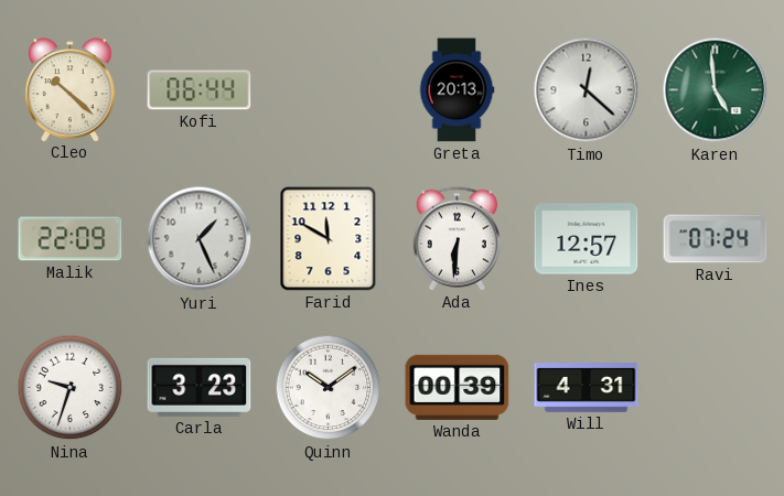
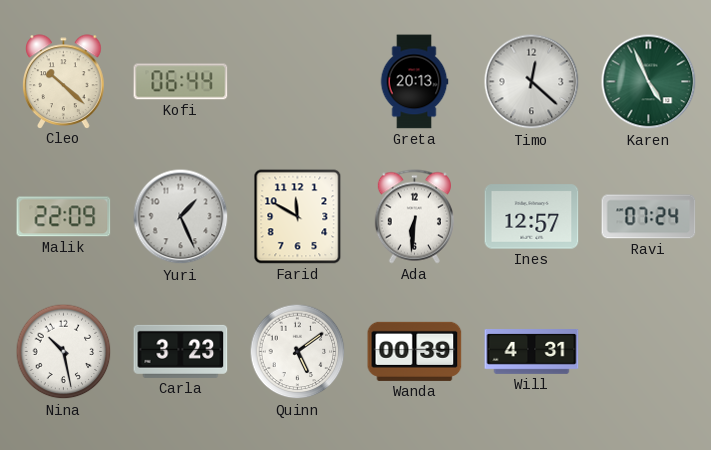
Karen: 4:59 -> 4:56 (649, 82)
Nina: 9:33 -> 10:28 (64, 352)
Quinn: 10:09 -> 5:09 (298, 352)
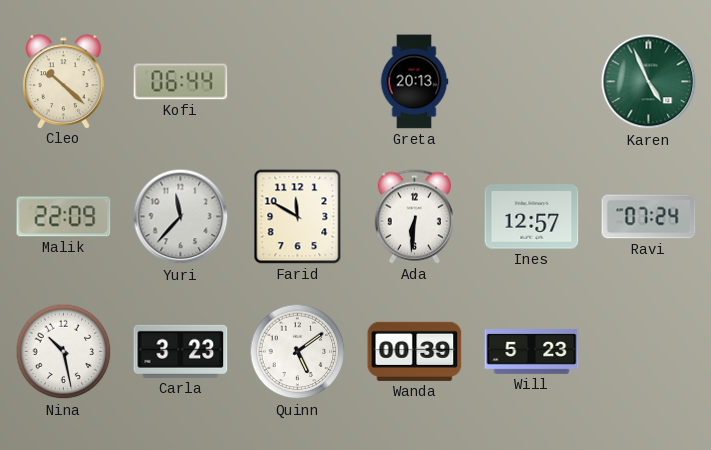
Timo: 12:22 -> none (532, 82)
Yuri: 1:26 -> 11:37 (181, 217)
Will: 4:31 -> 5:23 (532, 352)
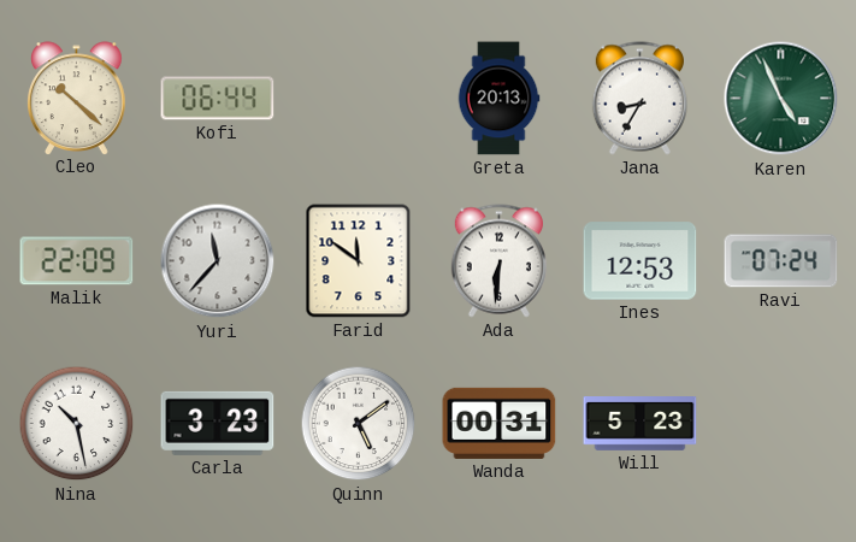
Jana: none -> 8:35 (639, 99)
Farid: 11:50 -> 11:51 (359, 261)
Ines: 12:57 -> 12:53 (640, 261)
Wanda: 00:39 -> 00:31 (500, 423)
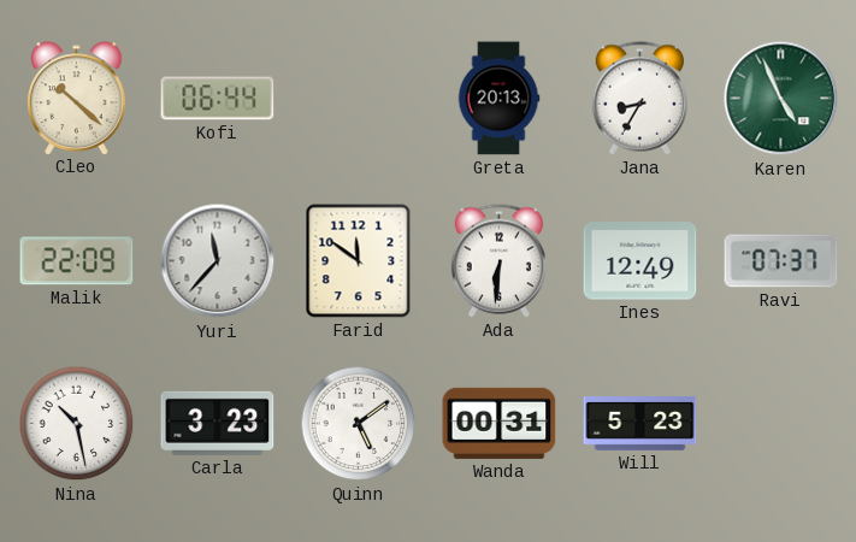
Ines: 12:53 -> 12:49 (640, 261)
Ravi: 07:24 -> 07:37 (781, 261)
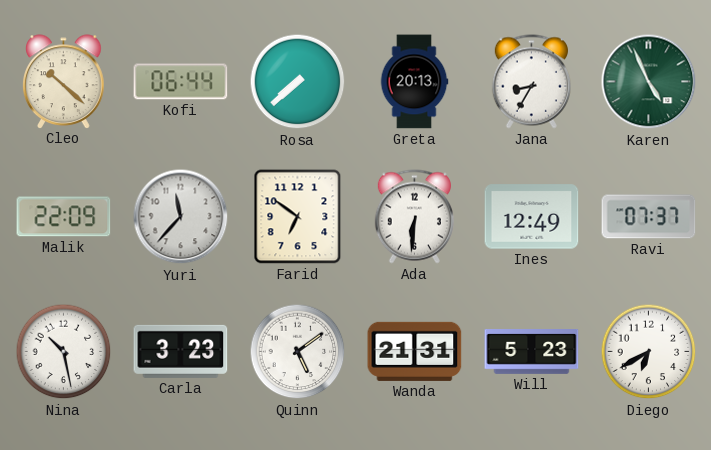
Rosa: none -> 7:38 (298, 82)
Farid: 11:51 -> 6:51 (298, 217)
Wanda: 00:31 -> 21:31 (415, 351)
Diego: none -> 6:40 (649, 352)
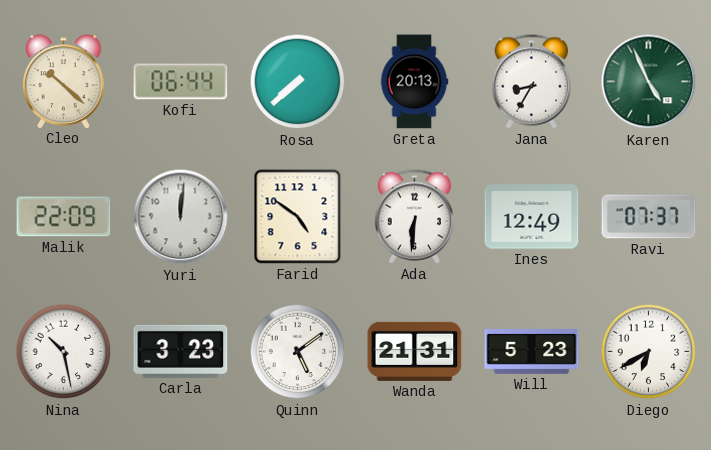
Yuri: 11:37 -> 12:01 (181, 217)
Farid: 6:51 -> 4:51 (298, 217)
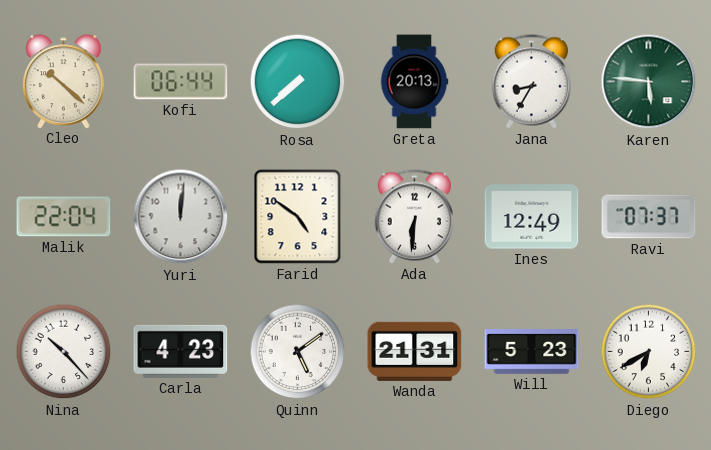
Karen: 4:56 -> 5:46 (649, 82)
Malik: 22:09 -> 22:04 (64, 217)
Nina: 10:28 -> 10:23 (64, 352)
Carla: 3:23 -> 4:23 (181, 351)
